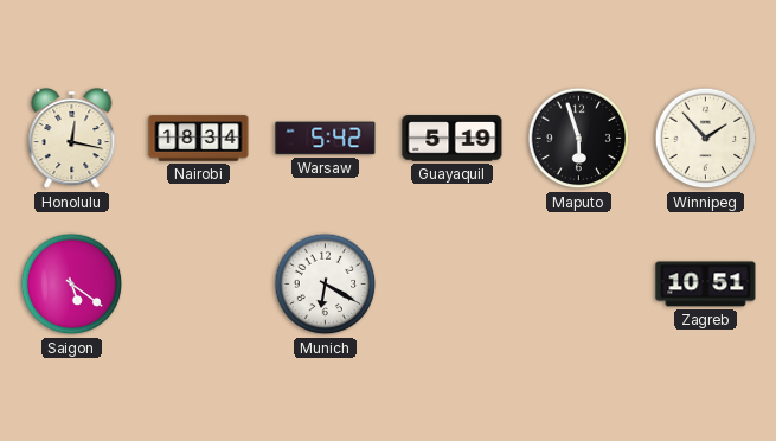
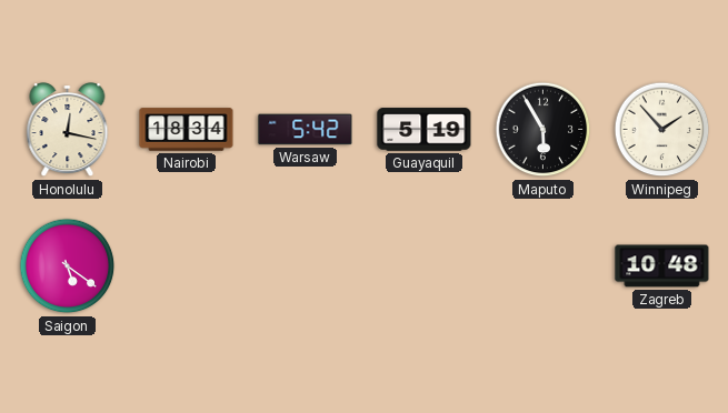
Maputo: 5:57 -> 5:55 (543, 130)
Munich: 6:20 -> none (326, 285)
Zagreb: 10:51 -> 10:48 (662, 266)
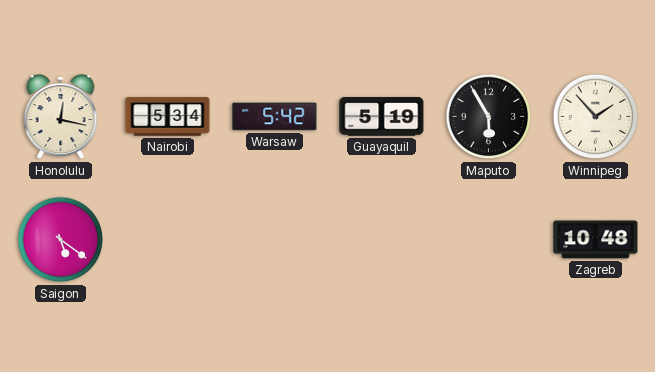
Nairobi: 18:34 -> 5:34 (168, 117)
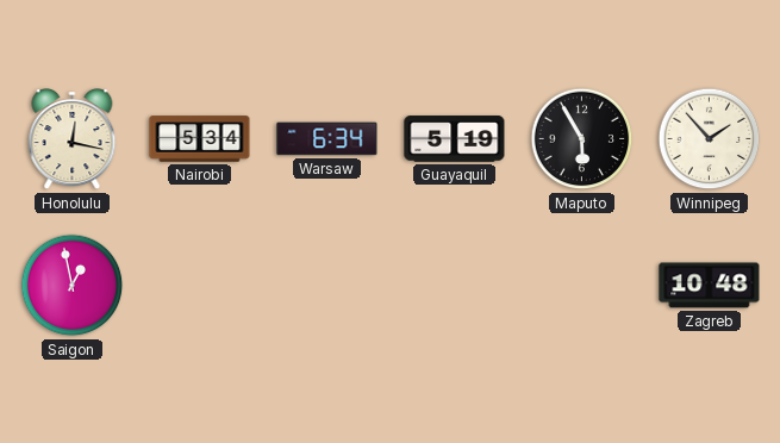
Warsaw: 5:42 -> 6:34 (327, 139)
Saigon: 5:21 -> 12:58 (73, 286)
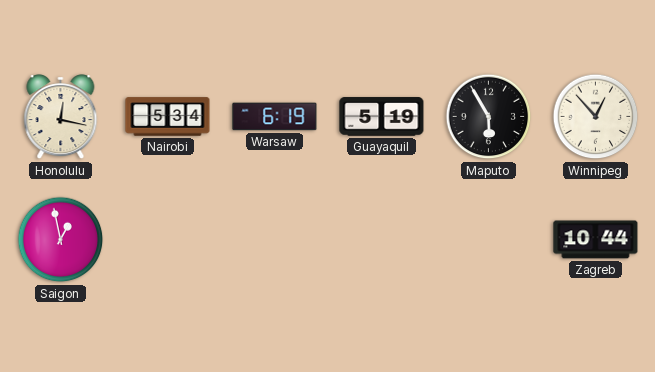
Warsaw: 6:34 -> 6:19 (275, 117)
Winnipeg: 1:53 -> 12:53 (596, 117)
Zagreb: 10:48 -> 10:44 (596, 240)
